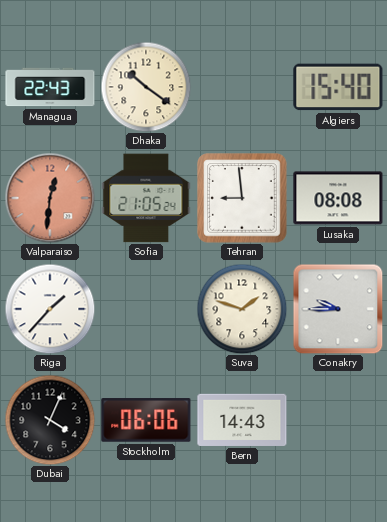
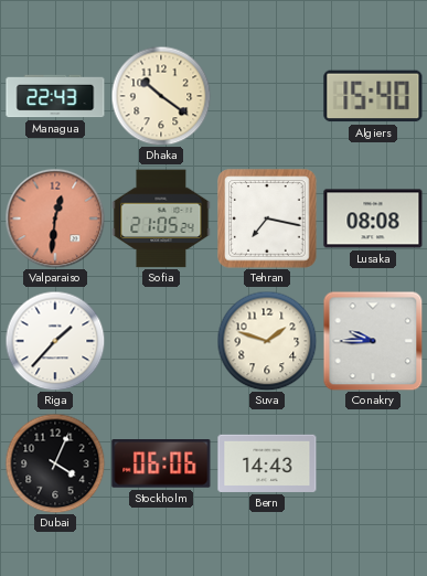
Tehran: 8:59 -> 7:17 (267, 218)
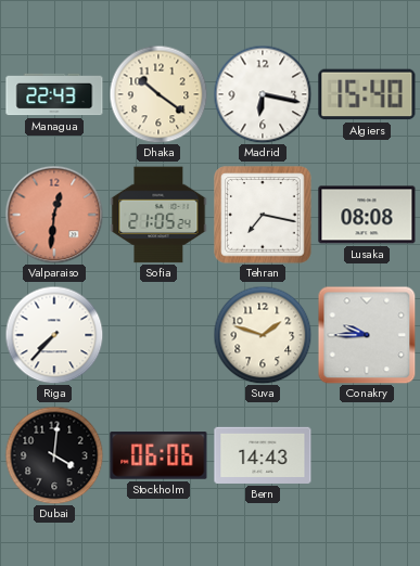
Madrid: none -> 6:17 (263, 94)
Riga: 1:37 -> 7:37 (54, 335)
Dubai: 4:04 -> 4:01 (54, 455)
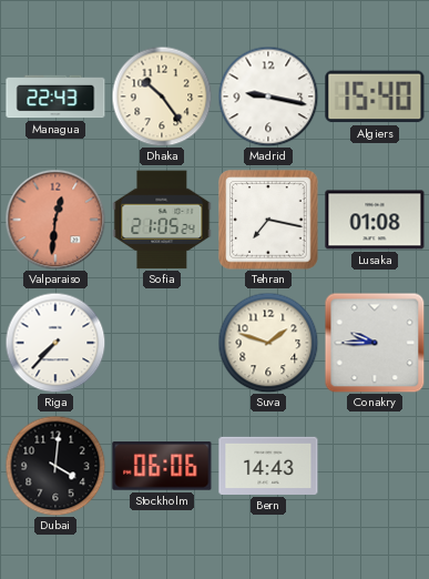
Dhaka: 10:21 -> 10:24 (162, 96)
Madrid: 6:17 -> 9:17 (268, 96)
Lusaka: 08:08 -> 01:08 (375, 220)
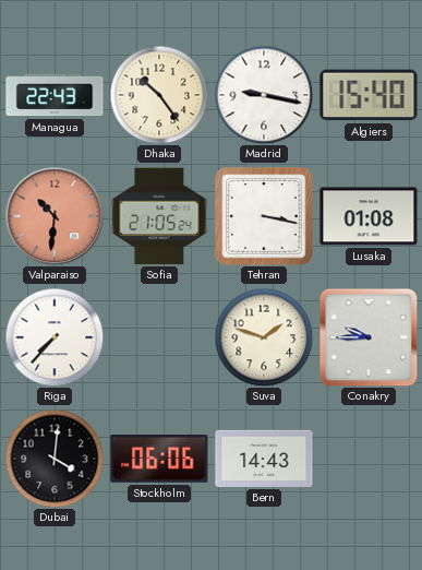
Valparaiso: 12:31 -> 10:31 (55, 216)
Tehran: 7:17 -> 3:17 (264, 216)
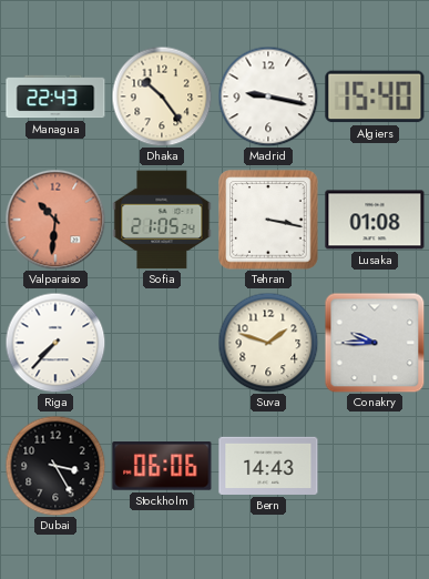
Dubai: 4:01 -> 3:25 (55, 466)
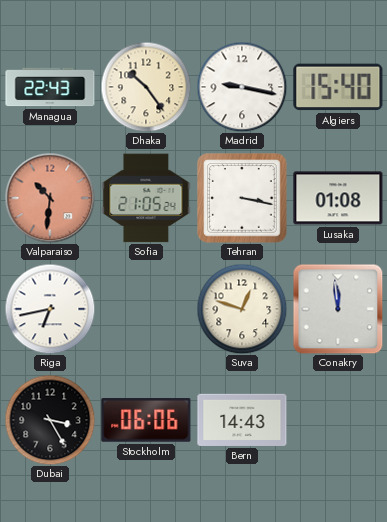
Riga: 7:37 -> 6:43 (50, 309)
Suva: 1:48 -> 12:48 (242, 309)
Conakry: 9:45 -> 11:59 (338, 309)
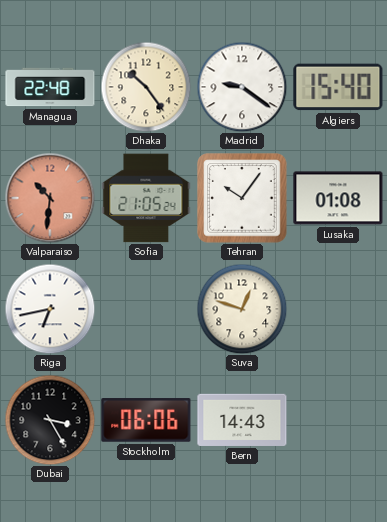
Managua: 22:43 -> 22:48 (50, 87)
Madrid: 9:17 -> 9:21 (242, 87)
Tehran: 3:17 -> 10:06 (242, 198)
Conakry: 11:59 -> none (338, 309)
